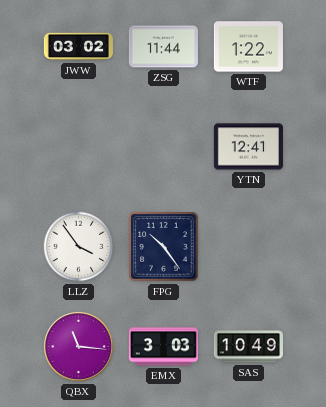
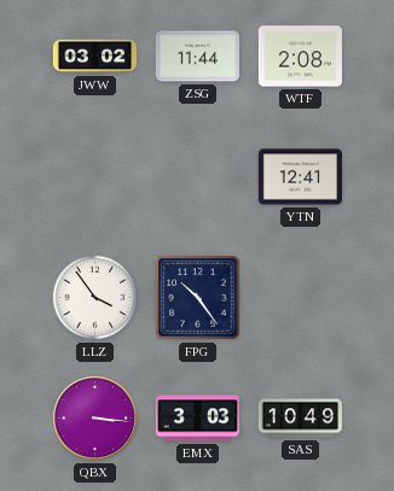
WTF: 1:22 -> 2:08 (300, 57)
QBX: 11:16 -> 3:16 (94, 417)
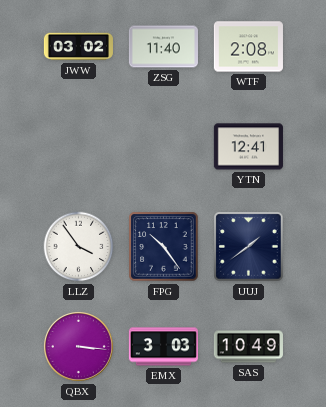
ZSG: 11:44 -> 11:40 (163, 47)
UUJ: none -> 1:39 (249, 247)
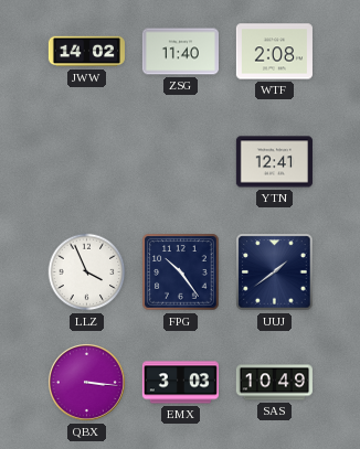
JWW: 03:02 -> 14:02 (86, 52)
LLZ: 3:54 -> 3:56 (87, 272)
